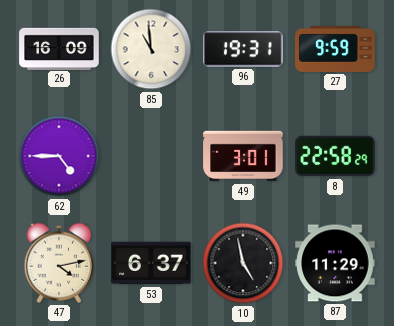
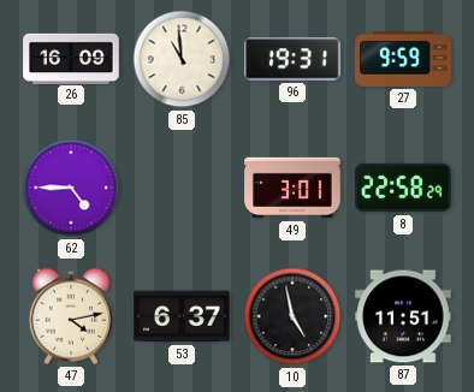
87: 11:29 -> 11:51 (403, 316)
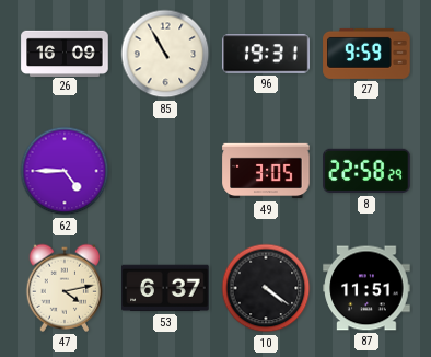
85: 10:59 -> 10:55 (165, 54)
49: 3:01 -> 3:05 (266, 171)
10: 4:58 -> 4:21 (266, 288)
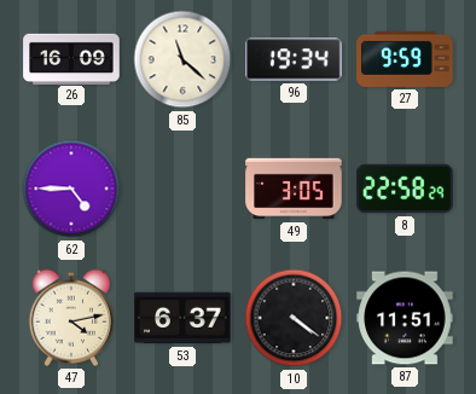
85: 10:55 -> 11:22 (182, 59)
96: 19:31 -> 19:34 (294, 59)
